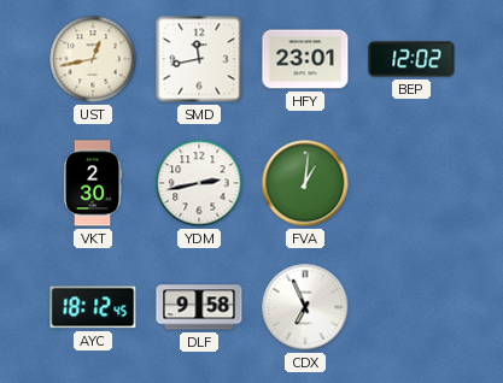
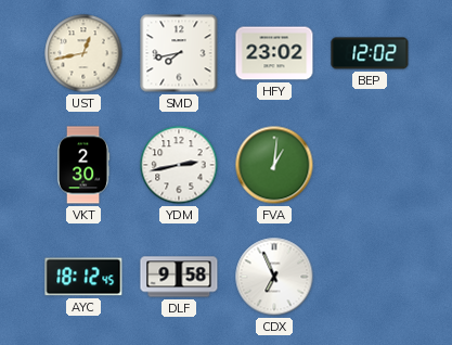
SMD: 11:43 -> 7:43 (179, 53)
HFY: 23:01 -> 23:02 (274, 53)
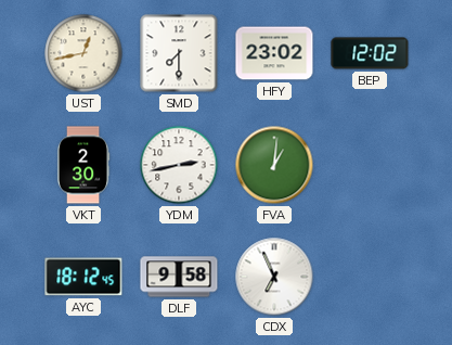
SMD: 7:43 -> 7:30 (179, 53)
